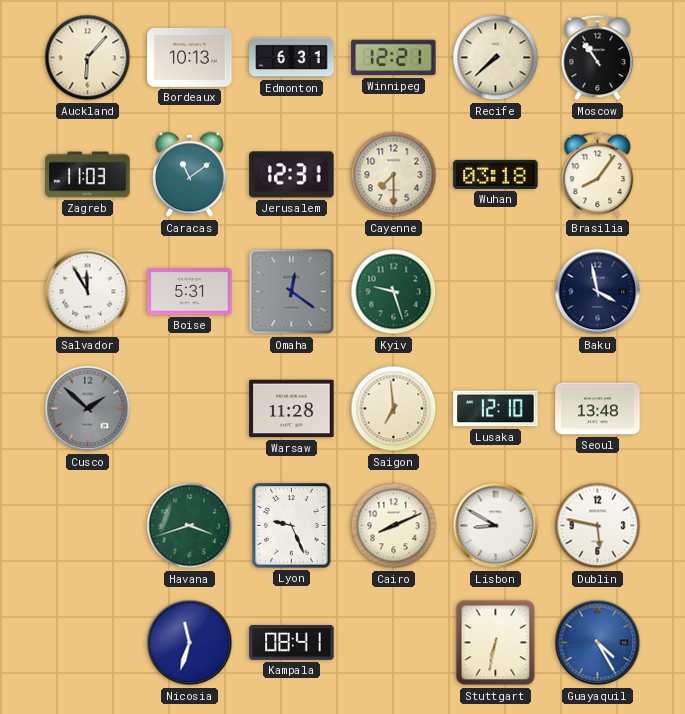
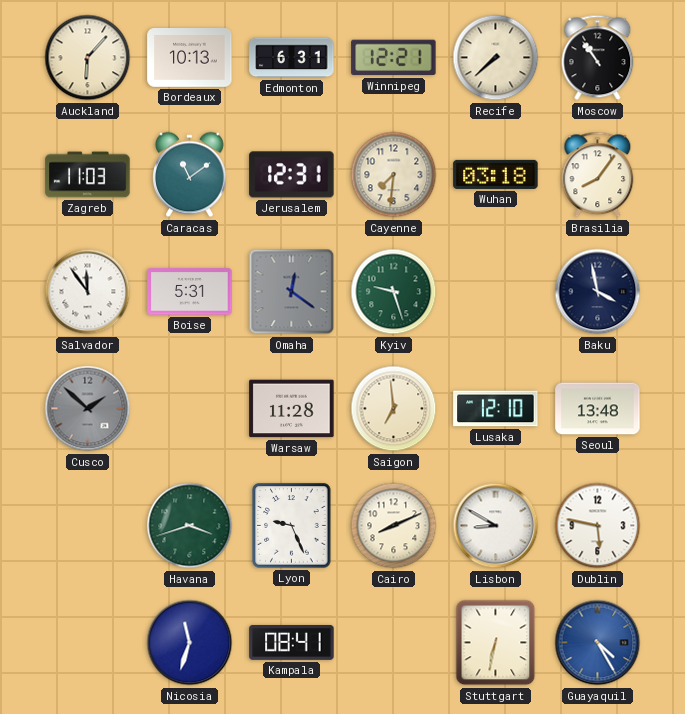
Cayenne: 7:30 -> 7:31 (394, 175)
Salvador: 11:55 -> 11:54 (88, 292)
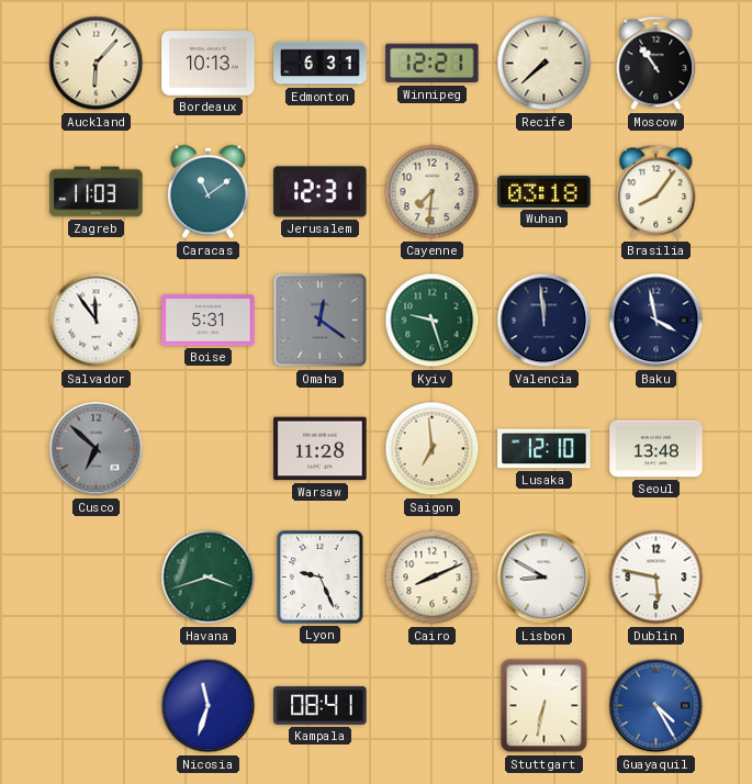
Valencia: none -> 11:59 (545, 321)
Cusco: 1:52 -> 6:52 (97, 449)
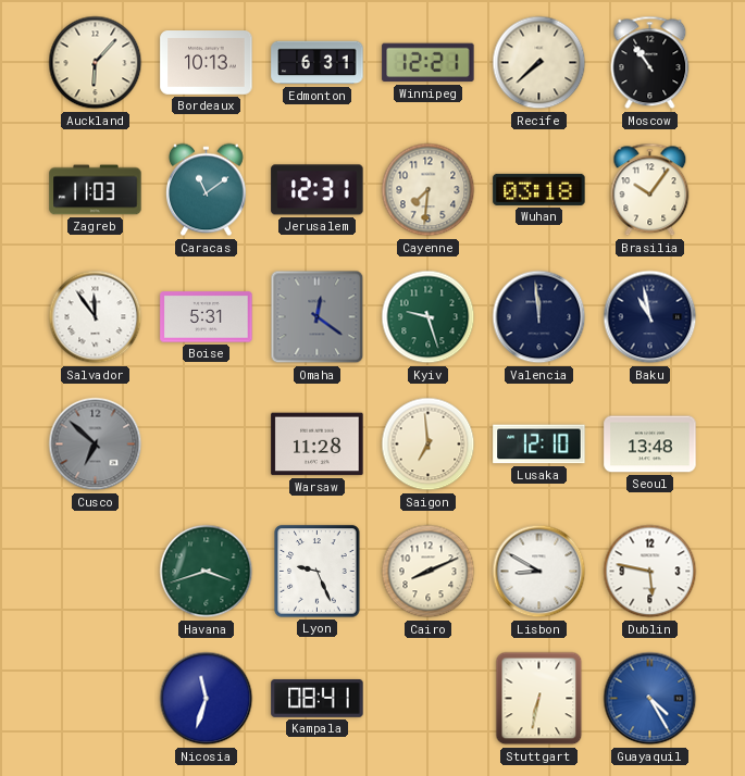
Brasilia: 8:06 -> 10:06 (650, 190)
Baku: 3:58 -> 10:58 (650, 317)
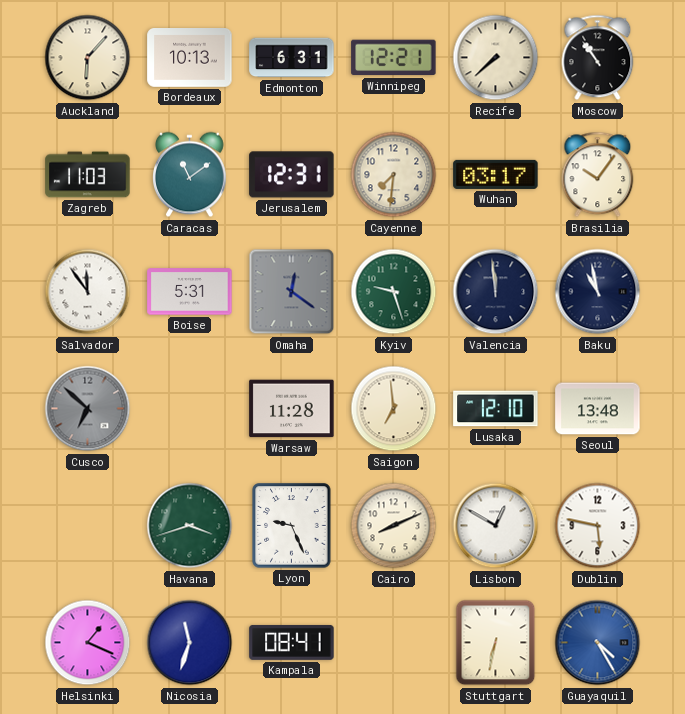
Wuhan: 03:18 -> 03:17 (496, 174)
Lisbon: 8:50 -> 12:50 (496, 526)
Helsinki: none -> 1:19 (88, 643)
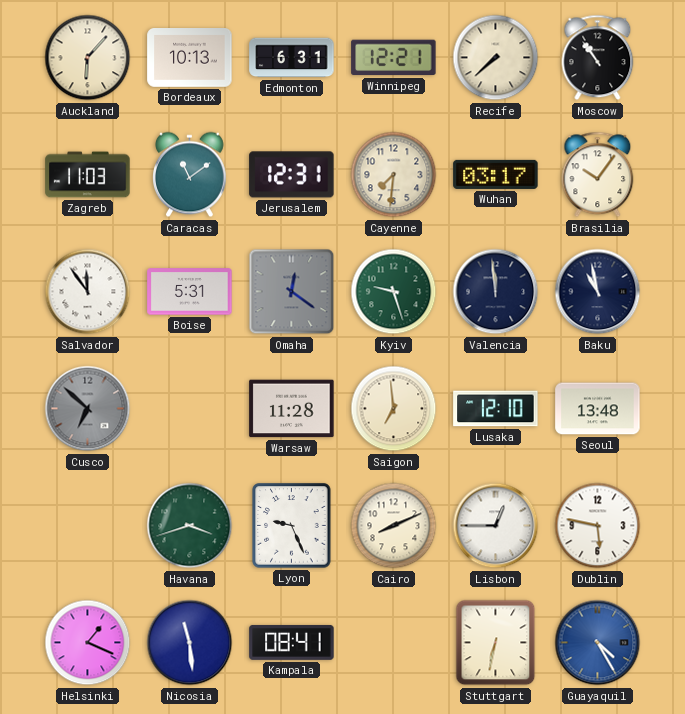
Lisbon: 12:50 -> 12:45 (496, 526)
Nicosia: 11:33 -> 11:29 (190, 643)
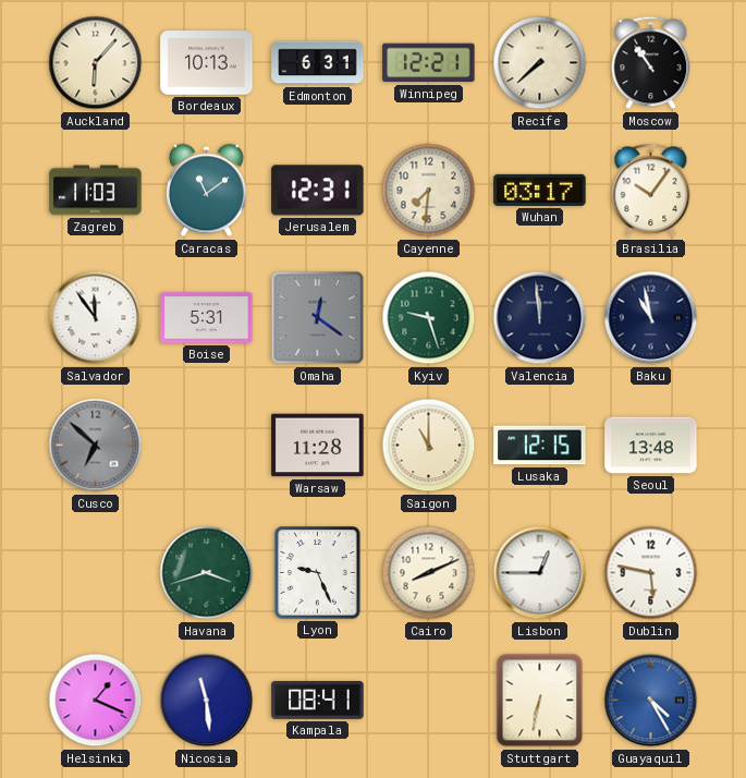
Saigon: 6:59 -> 11:00 (429, 446)
Lusaka: 12:10 -> 12:15 (540, 446)
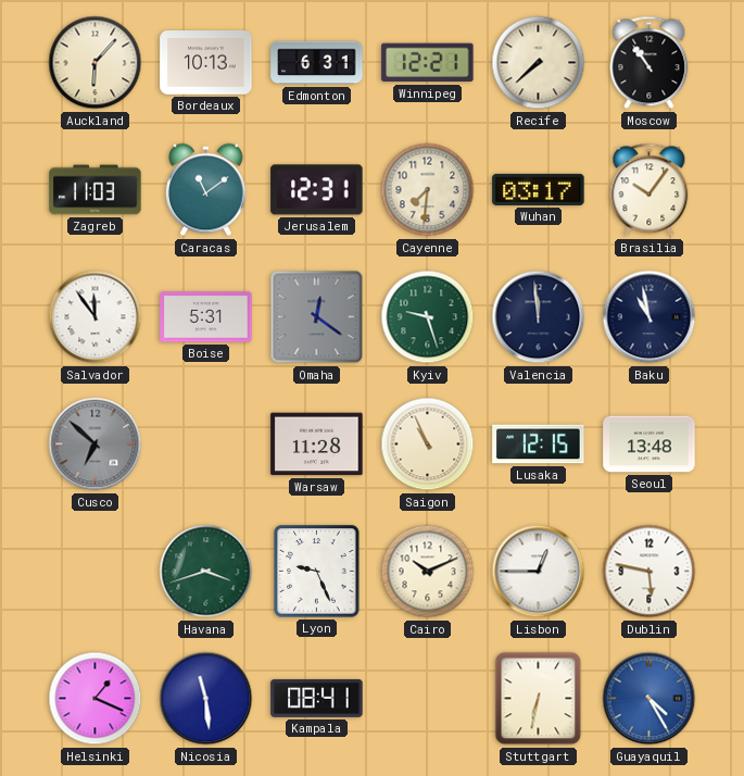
Saigon: 11:00 -> 10:56 (428, 445)
Cairo: 8:11 -> 10:11 (428, 572)
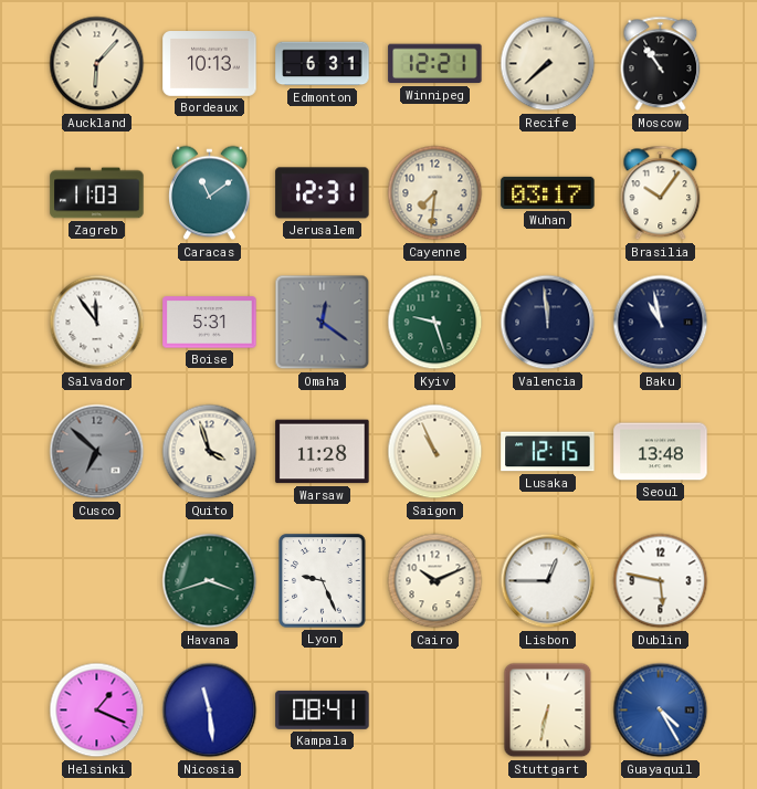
Quito: none -> 3:57 (210, 452)
